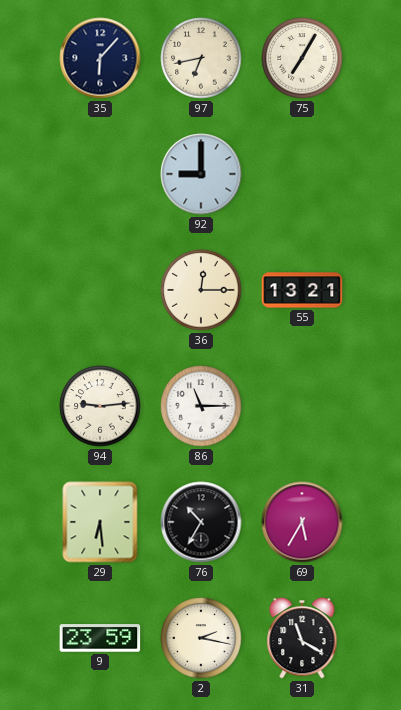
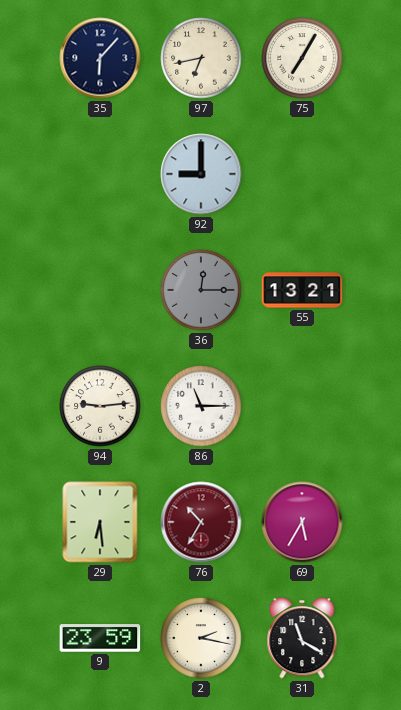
36 dial: cream -> grey (201, 290)
76 dial: black -> burgundy (201, 522)
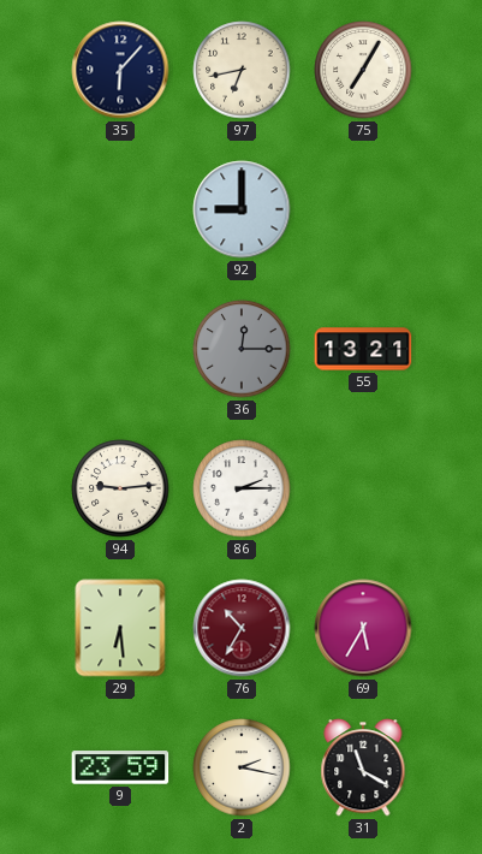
86: 11:15 -> 2:15 (242, 488)
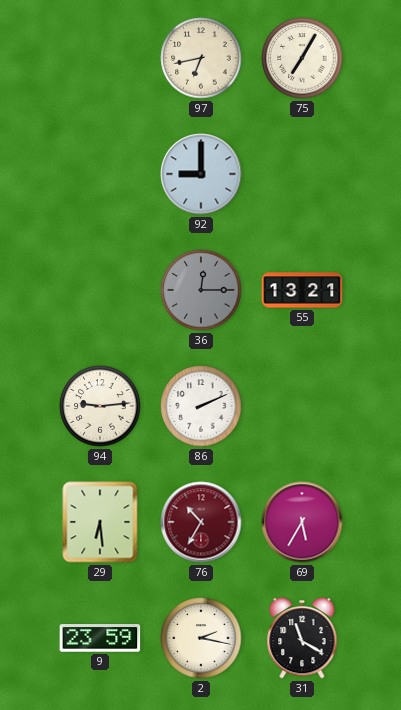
35: 6:07 -> none (120, 70)
86: 2:15 -> 2:11 (201, 406)
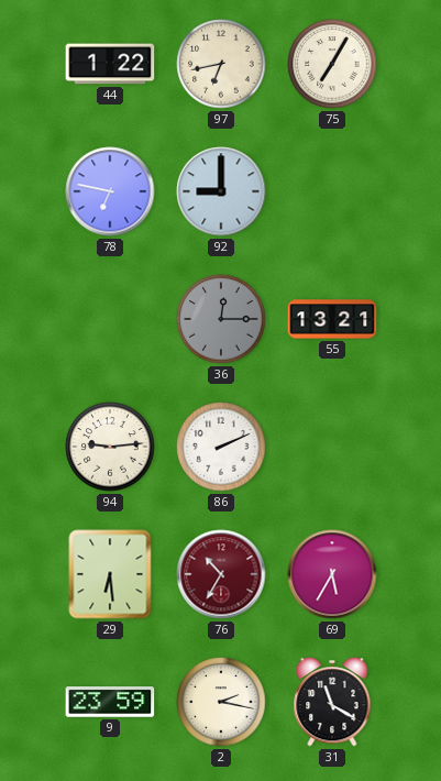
44: none -> 1:22 (110, 64)
78: none -> 6:47 (110, 191)
